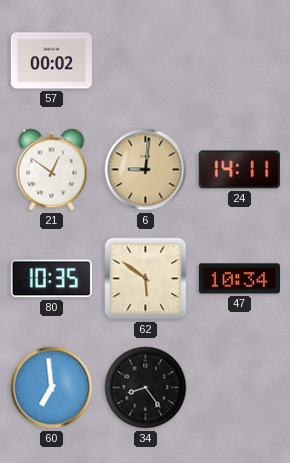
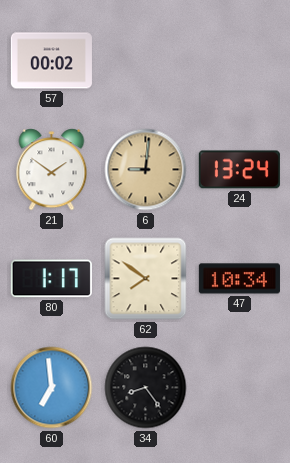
21: 12:51 -> 1:51 (52, 170)
24: 14:11 -> 13:24 (239, 170)
80: 10:35 -> 1:17 (51, 279)
62: 5:51 -> 7:51 (146, 279)
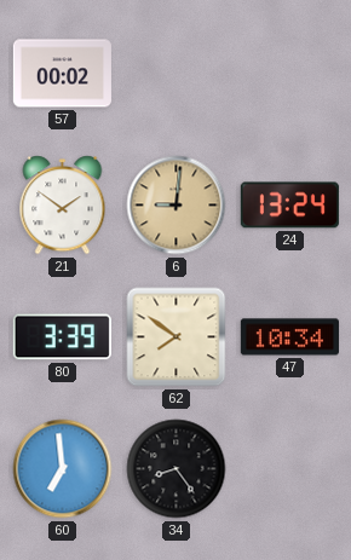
80: 1:17 -> 3:39 (62, 337)
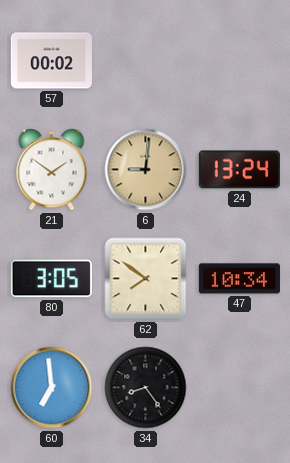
80: 3:39 -> 3:05 (51, 279)
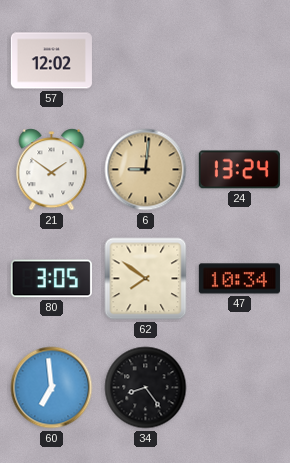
57: 00:02 -> 12:02 (51, 61)
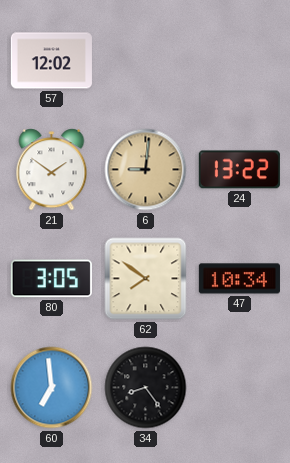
24: 13:24 -> 13:22 (239, 170)
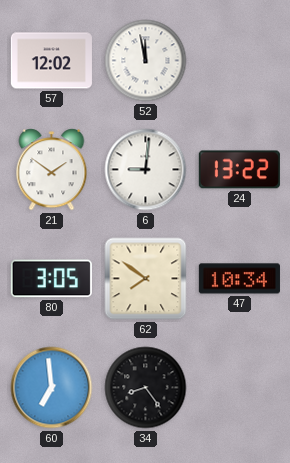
52: none -> 11:58 (146, 61)
6 dial: champagne -> white (146, 170)
